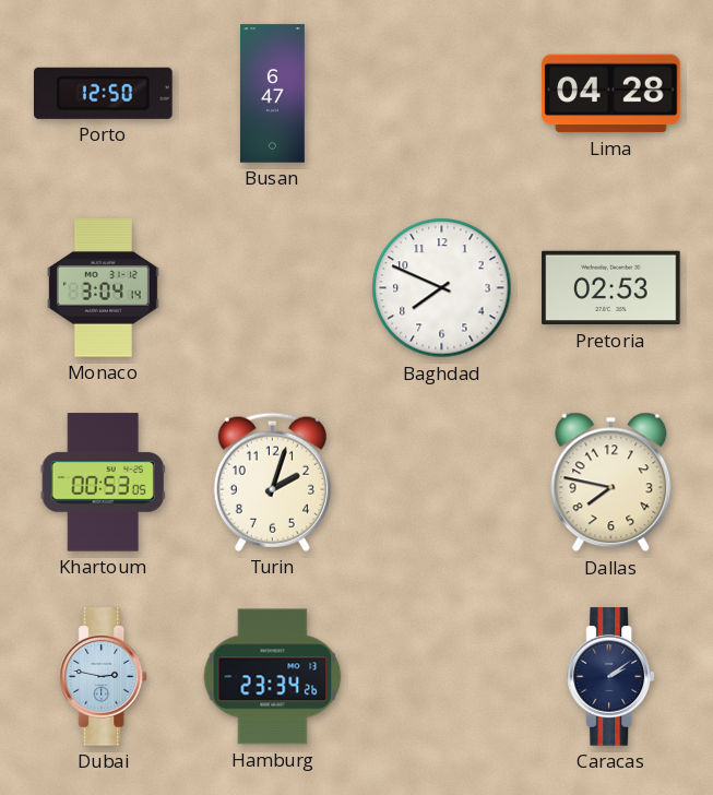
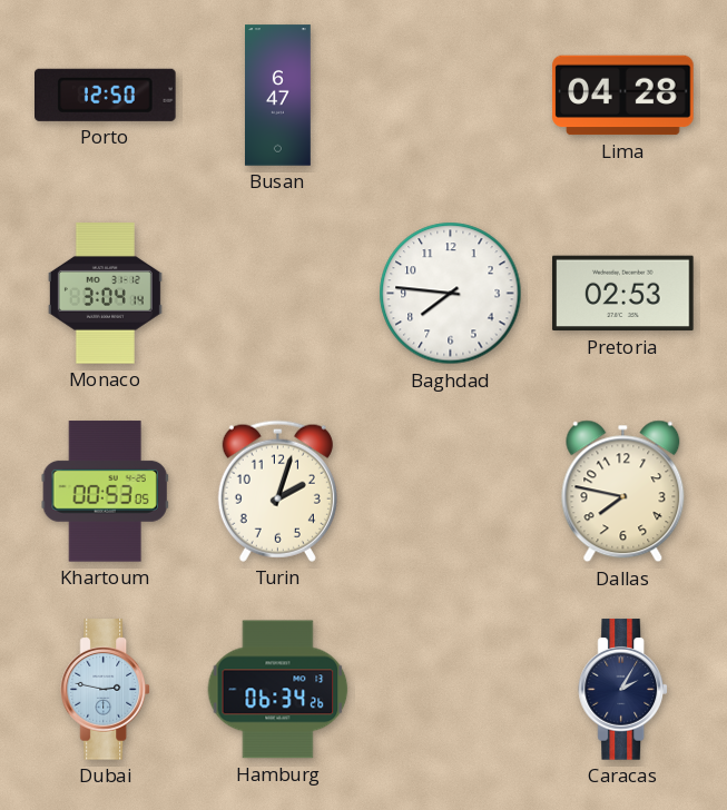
Baghdad: 7:49 -> 7:46 (451, 294)
Hamburg: 23:34 -> 06:34 (278, 690)
Caracas: 2:09 -> 2:05 (623, 690)
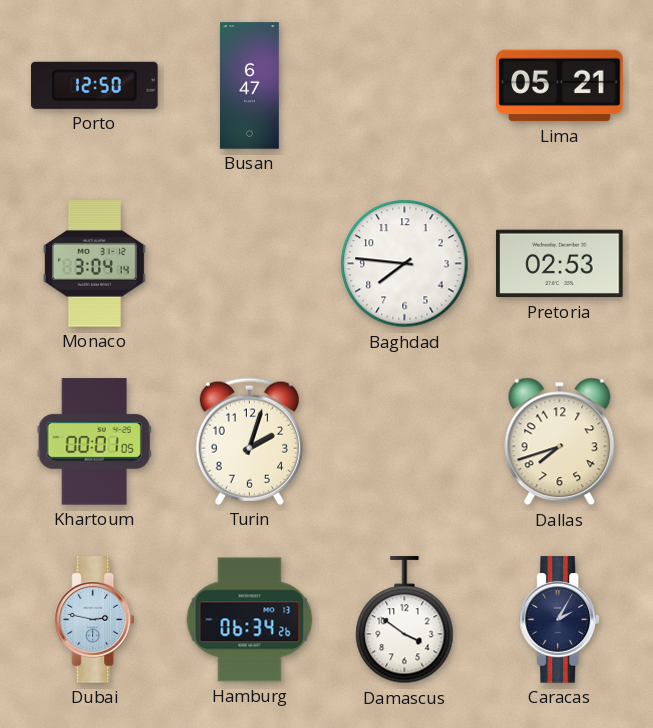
Lima: 04:28 -> 05:21 (560, 86)
Khartoum: 00:53 -> 00:01 (94, 442)
Dallas: 7:47 -> 7:42 (560, 442)
Damascus: none -> 3:51 (405, 620)
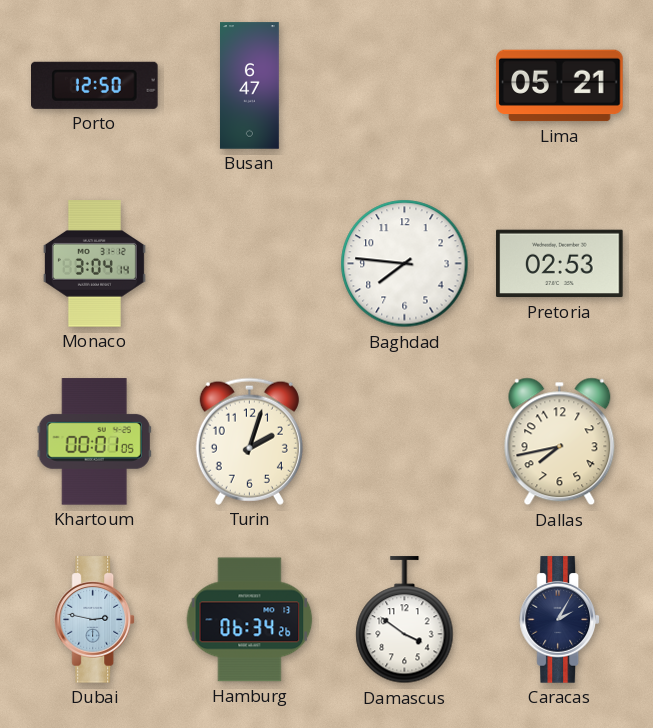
Dallas: 7:42 -> 7:43 (560, 442)
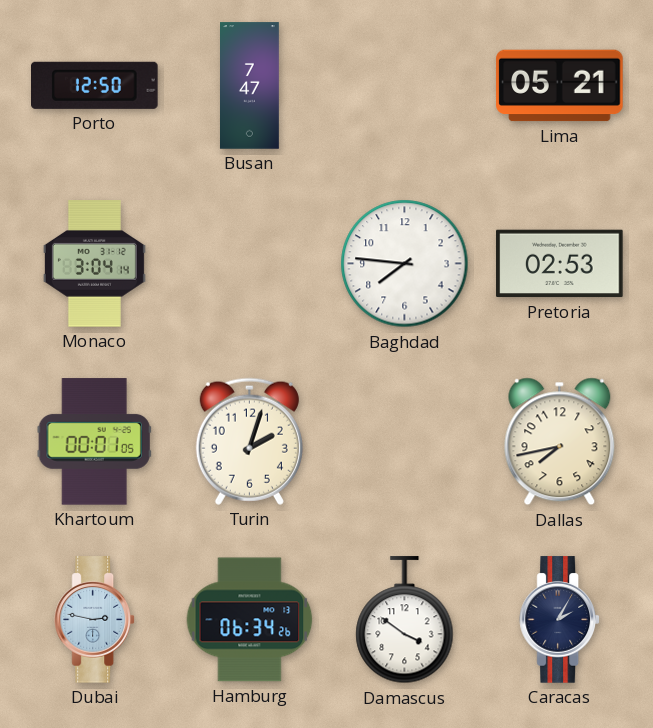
Busan: 6:47 -> 7:47 (250, 86)
